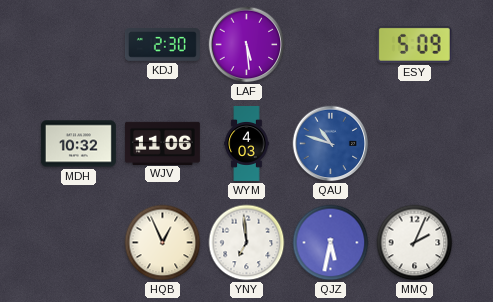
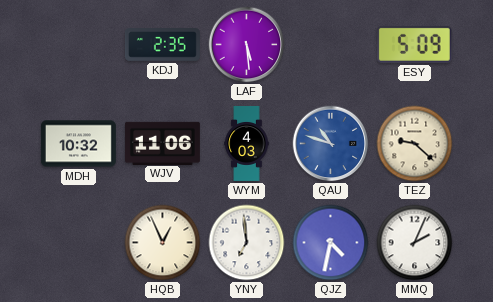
KDJ: 2:30 -> 2:35 (162, 45)
TEZ: none -> 9:22 (415, 144)
QJZ: 5:32 -> 4:32 (331, 243)
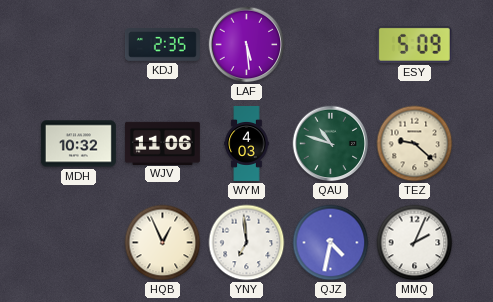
QAU dial: blue -> green (331, 144)
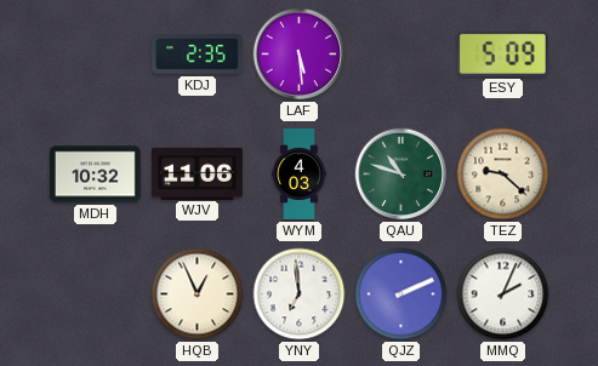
QJZ: 4:32 -> 2:11 (401, 294)
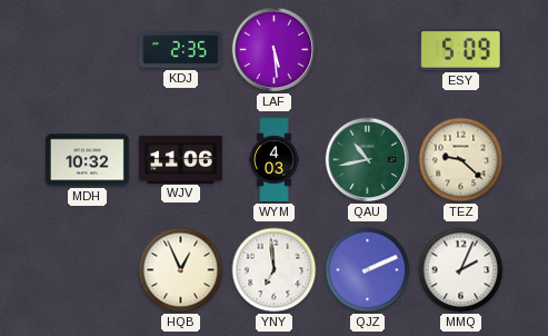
QAU: 10:48 -> 10:43 (368, 160)
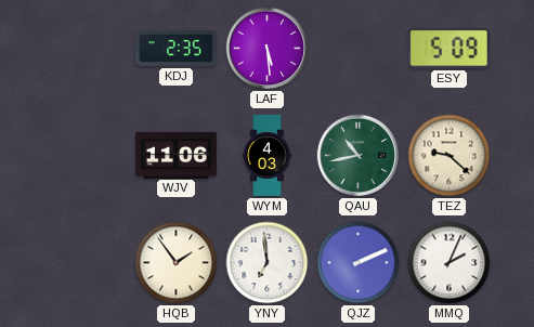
MDH: 10:32 -> none (87, 160)
HQB: 12:56 -> 1:54 (177, 263)
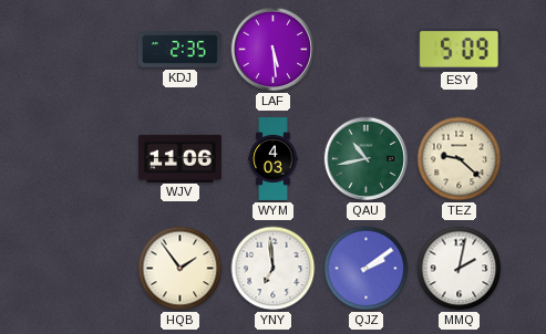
QJZ: 2:11 -> 2:09 (367, 269)
MMQ: 2:04 -> 2:02 (460, 269)
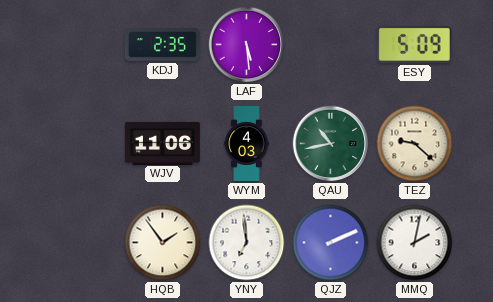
QJZ: 2:09 -> 2:11 (331, 243)
